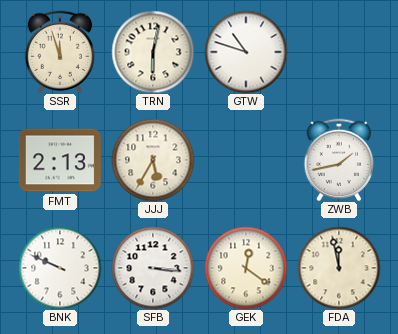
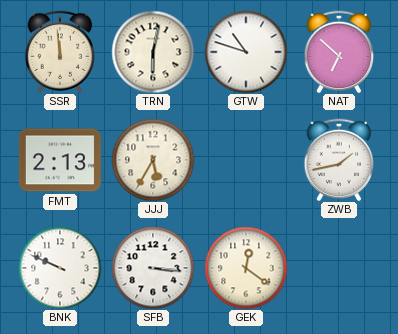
SSR: 11:57 -> 11:59 (60, 52)
NAT: none -> 6:52 (339, 52)
FDA: 11:58 -> none (339, 268)
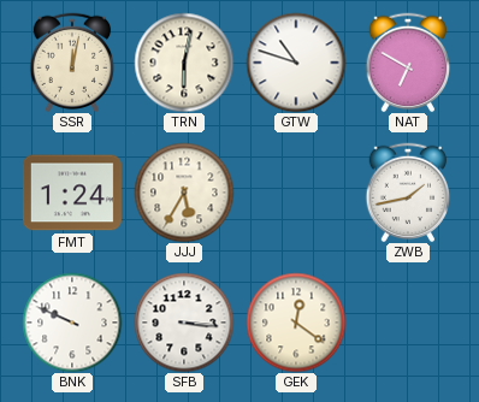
SSR: 11:59 -> 12:02 (72, 63)
NAT: 6:52 -> 6:50 (408, 63)
FMT: 2:13 -> 1:24 (72, 193)
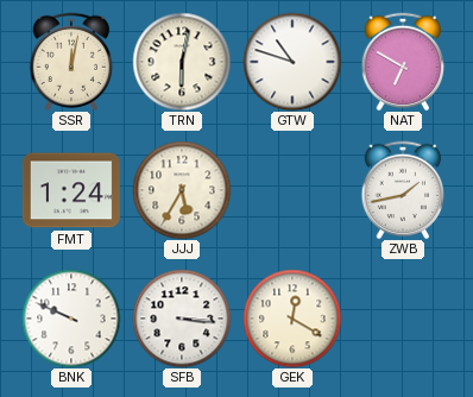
GEK: 12:21 -> 12:20 (292, 319)
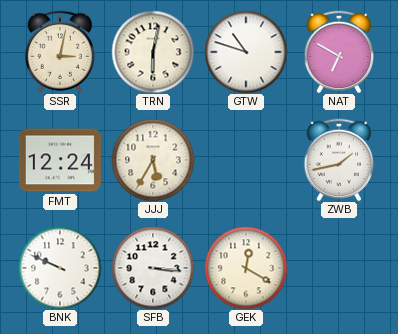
SSR: 12:02 -> 3:02 (60, 52)
FMT: 1:24 -> 12:24 (60, 160)
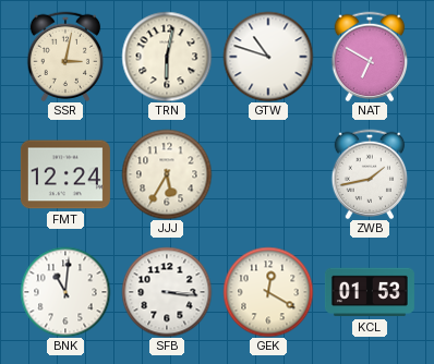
BNK: 9:49 -> 11:01 (65, 292)
KCL: none -> 01:53 (370, 292)
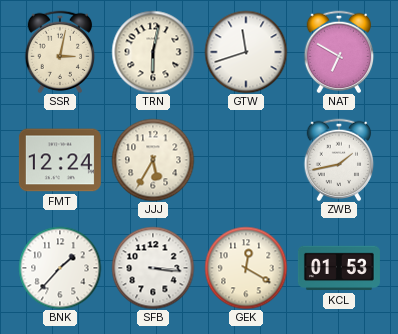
GTW: 10:48 -> 11:42 (246, 52)
BNK: 11:01 -> 1:37 (60, 268)
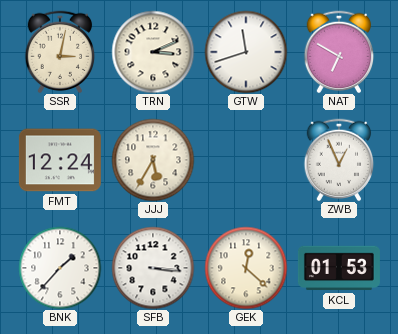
TRN: 6:02 -> 3:11 (153, 52)
ZWB: 1:43 -> 12:56 (339, 160)
GEK: 12:20 -> 12:22 (246, 268)
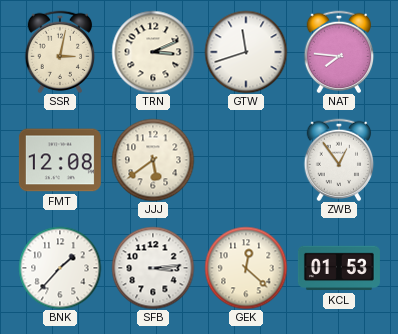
NAT: 6:50 -> 7:46 (339, 52)
FMT: 12:24 -> 12:08 (60, 160)
JJJ: 5:35 -> 5:39 (153, 160)
ZWB: 12:56 -> 12:54 (339, 160)
SFB: 3:16 -> 3:14 (153, 268)
